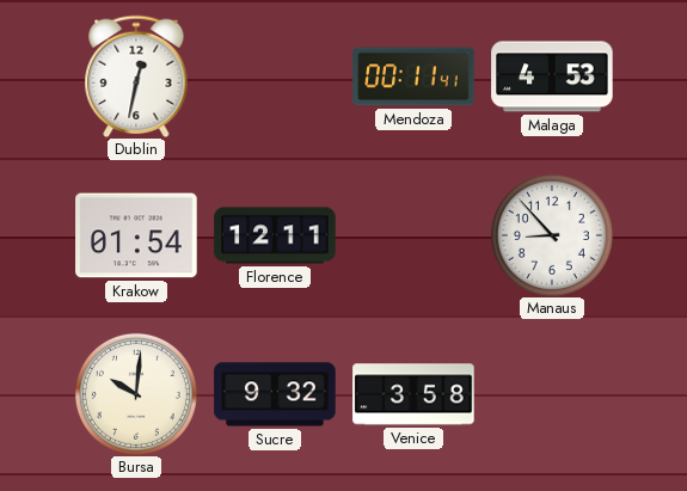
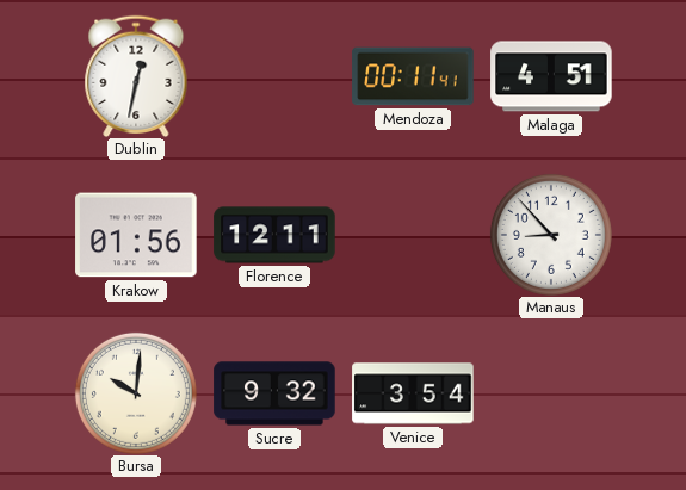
Malaga: 4:53 -> 4:51 (551, 76)
Krakow: 01:54 -> 01:56 (136, 235)
Venice: 3:58 -> 3:54 (413, 393)
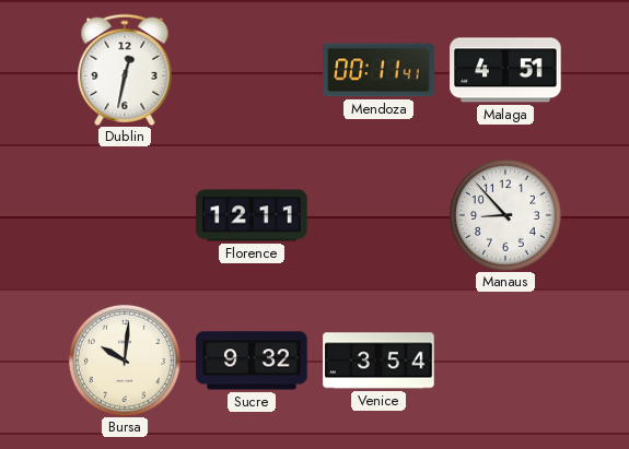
Krakow: 01:56 -> none (136, 235)
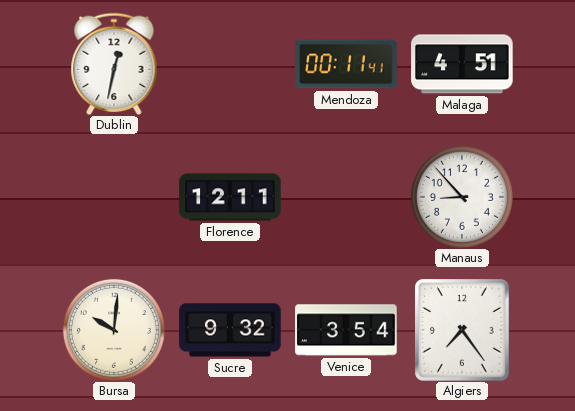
Algiers: none -> 7:24 (463, 331)
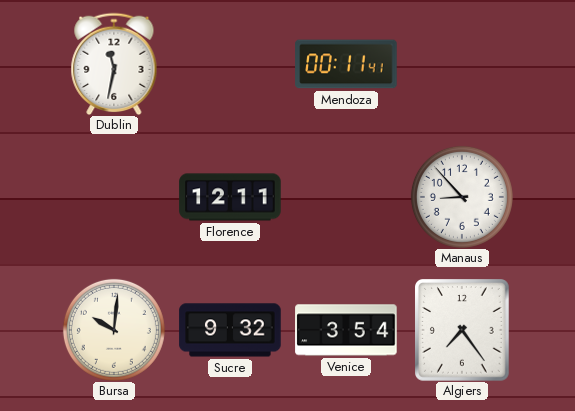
Dublin: 12:32 -> 11:32 (114, 64)
Malaga: 4:51 -> none (462, 64)
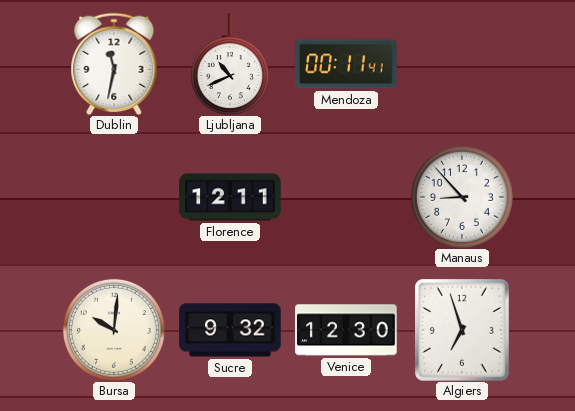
Ljubljana: none -> 10:41 (230, 64)
Venice: 3:54 -> 12:30 (346, 330)
Algiers: 7:24 -> 6:57 (463, 331)
